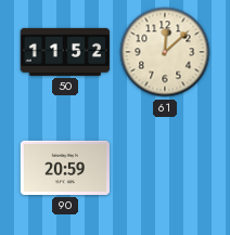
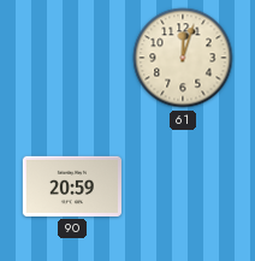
50: 11:52 -> none (65, 52)
61: 12:08 -> 12:03 (183, 58)
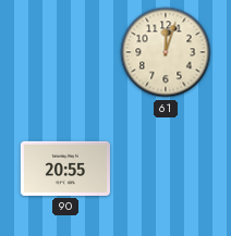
90: 20:59 -> 20:55 (64, 169)
